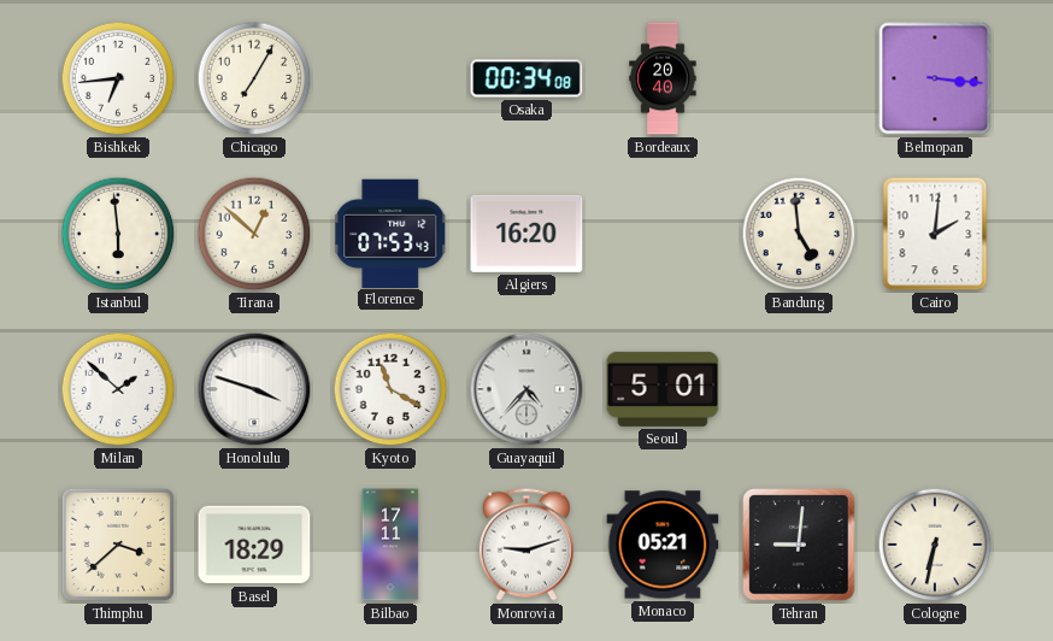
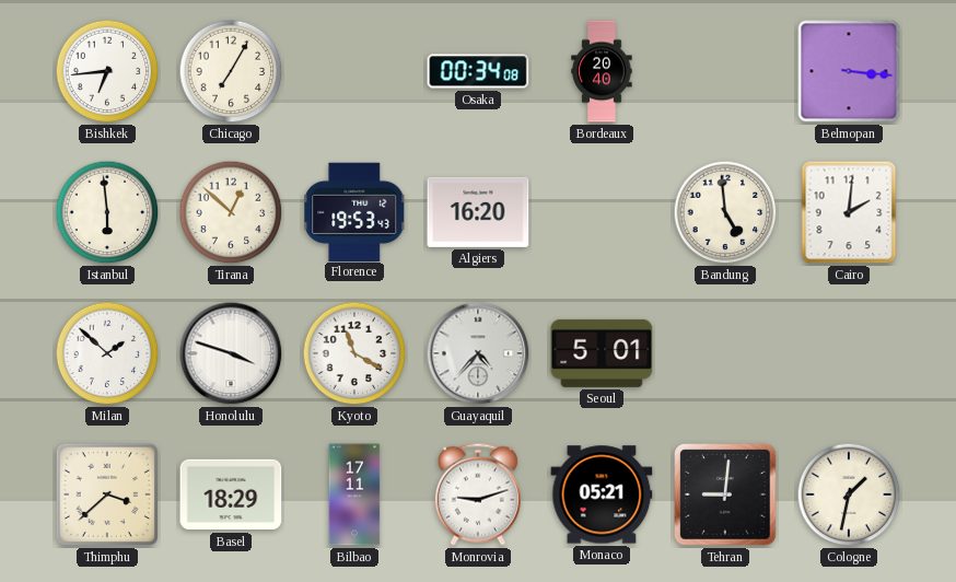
Florence: 07:53 -> 19:53 (354, 211)
Cologne: 6:32 -> 1:32 (849, 494)
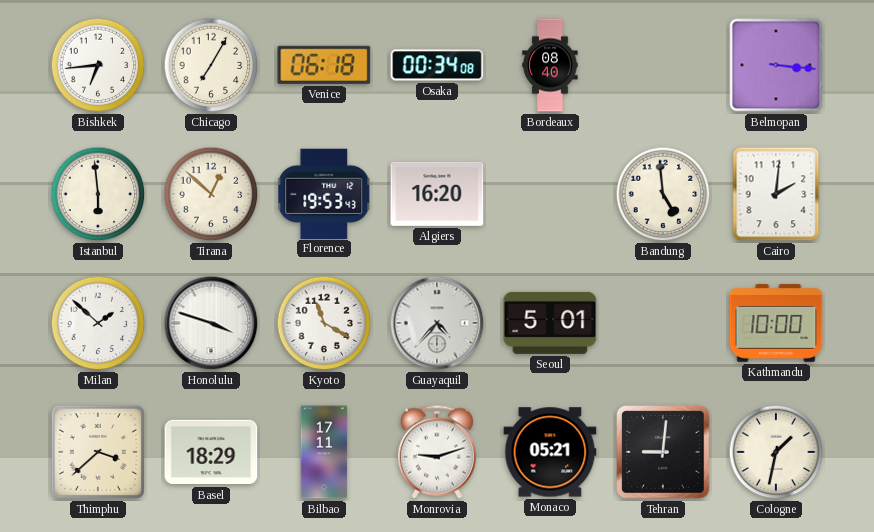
Venice: none -> 06:18 (324, 65)
Bordeaux: 20:40 -> 08:40 (550, 65)
Kathmandu: none -> 10:00 (776, 323)
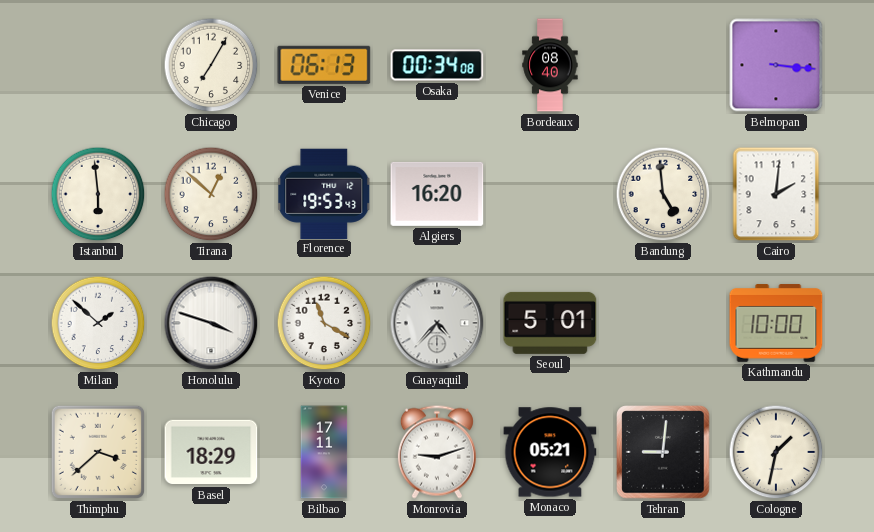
Bishkek: 6:44 -> none (98, 65)
Venice: 06:18 -> 06:13 (324, 65)
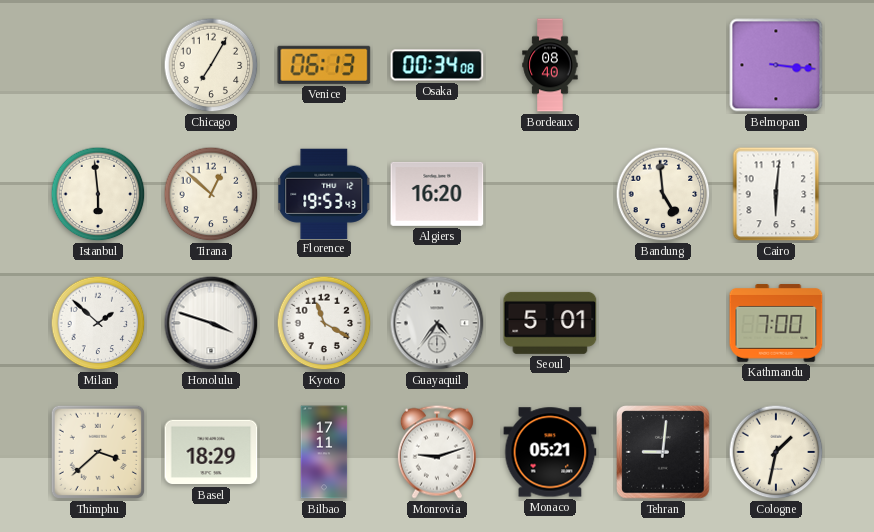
Cairo: 2:01 -> 6:01 (776, 194)
Guayaquil: 4:37 -> 4:36 (437, 323)
Kathmandu: 10:00 -> 7:00 (776, 323)
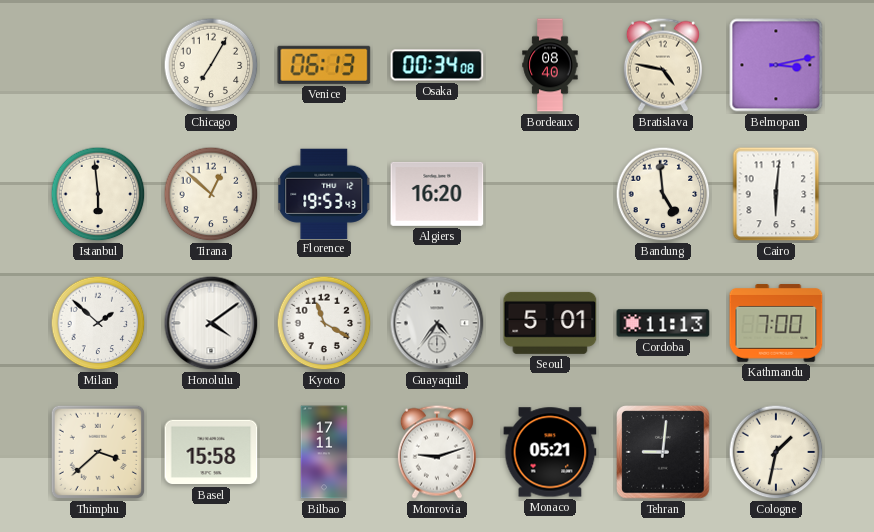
Bratislava: none -> 4:47 (663, 65)
Belmopan: 3:16 -> 3:13 (776, 65)
Honolulu: 3:48 -> 4:09 (211, 323)
Cordoba: none -> 11:13 (663, 323)
Basel: 18:29 -> 15:58 (211, 452)
